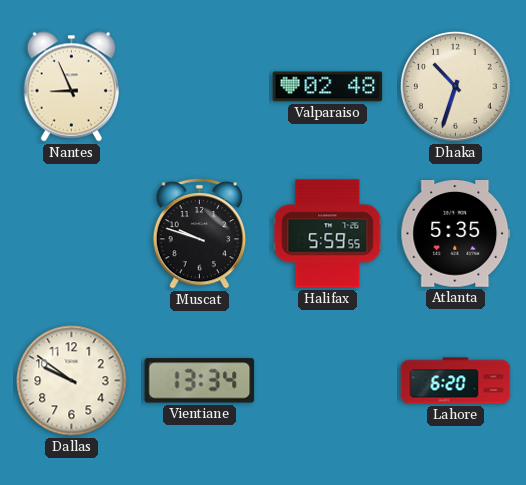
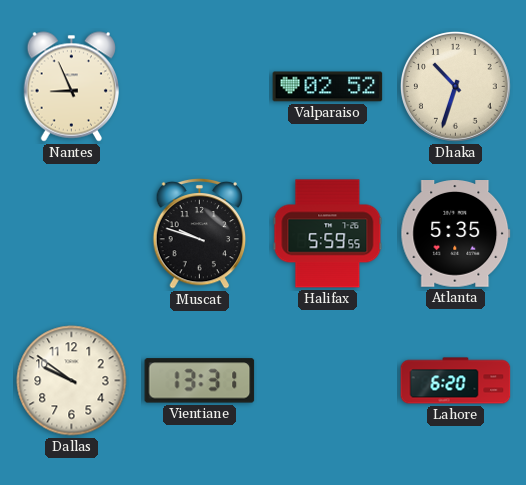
Valparaiso: 02:48 -> 02:52 (328, 87)
Vientiane: 13:34 -> 13:31 (200, 381)
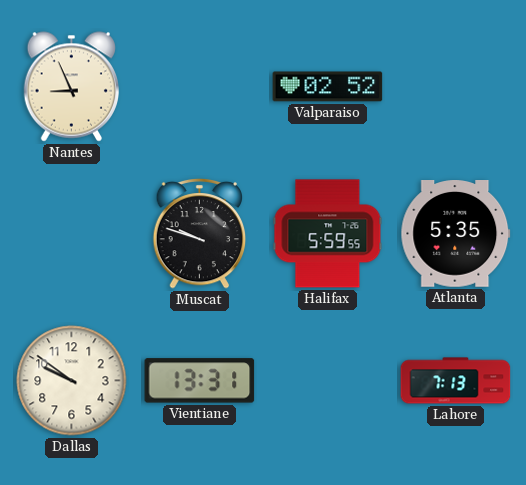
Dhaka: 10:33 -> none (455, 86)
Lahore: 6:20 -> 7:13 (456, 381)
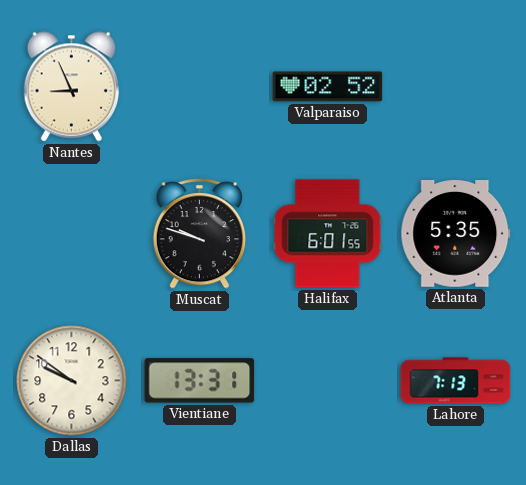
Halifax: 5:59 -> 6:01 (328, 234)
